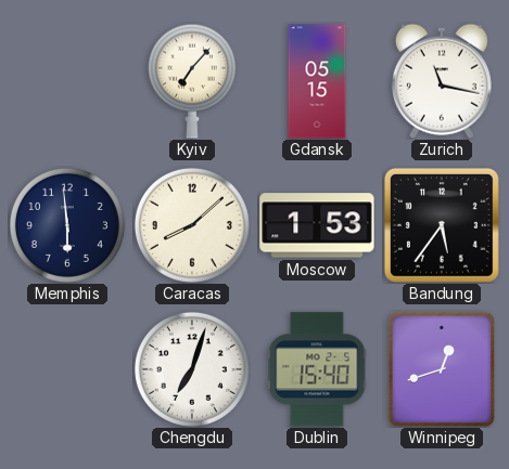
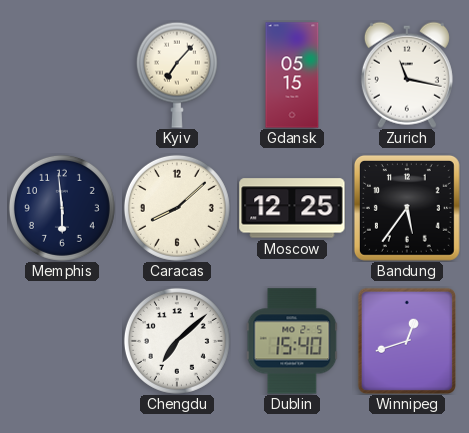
Moscow: 1:53 -> 12:25 (292, 208)
Chengdu: 7:03 -> 7:08 (177, 341)
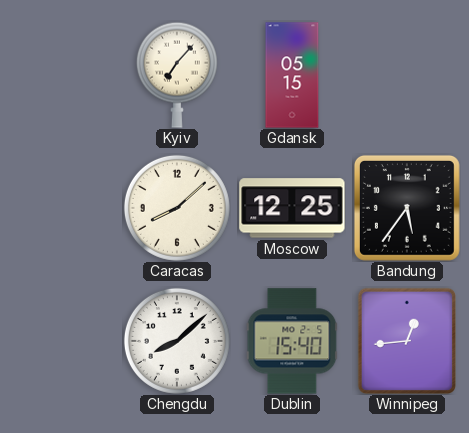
Zurich: 11:17 -> none (407, 75)
Memphis: 5:59 -> none (62, 208)
Chengdu: 7:08 -> 8:08 (177, 341)
Winnipeg: 12:42 -> 12:44 (406, 340)
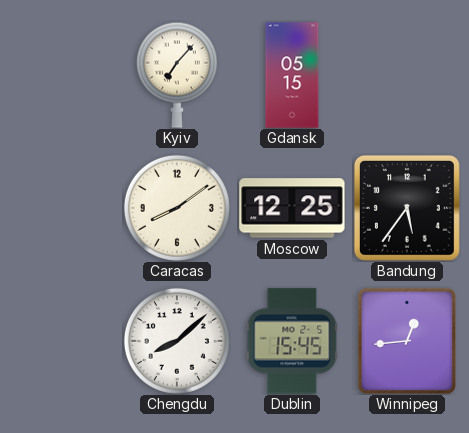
Caracas: 8:08 -> 8:09 (177, 208)
Dublin: 15:40 -> 15:45 (292, 341)
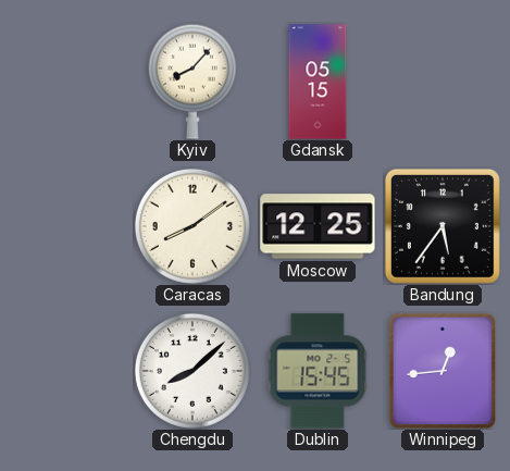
Kyiv: 7:07 -> 8:07 (192, 82)
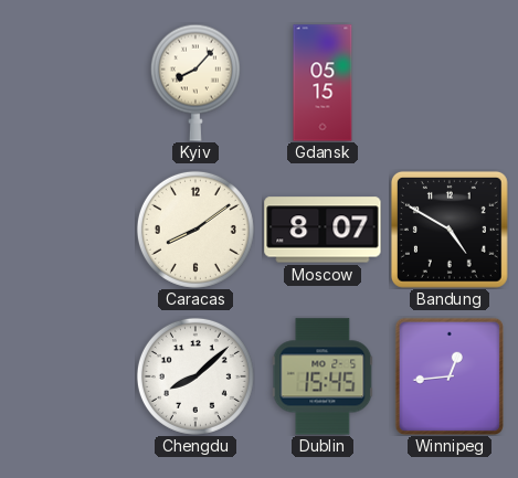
Moscow: 12:25 -> 8:07 (323, 230)
Bandung: 5:36 -> 4:50 (450, 230)
